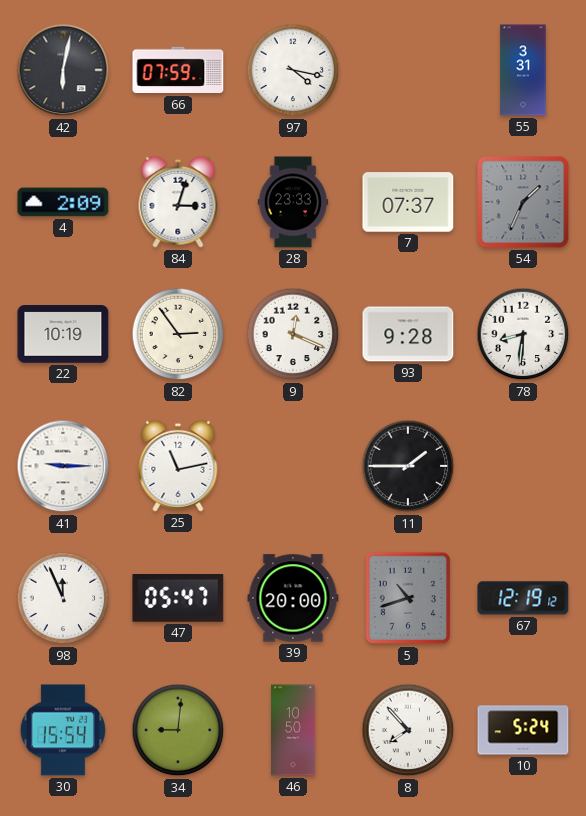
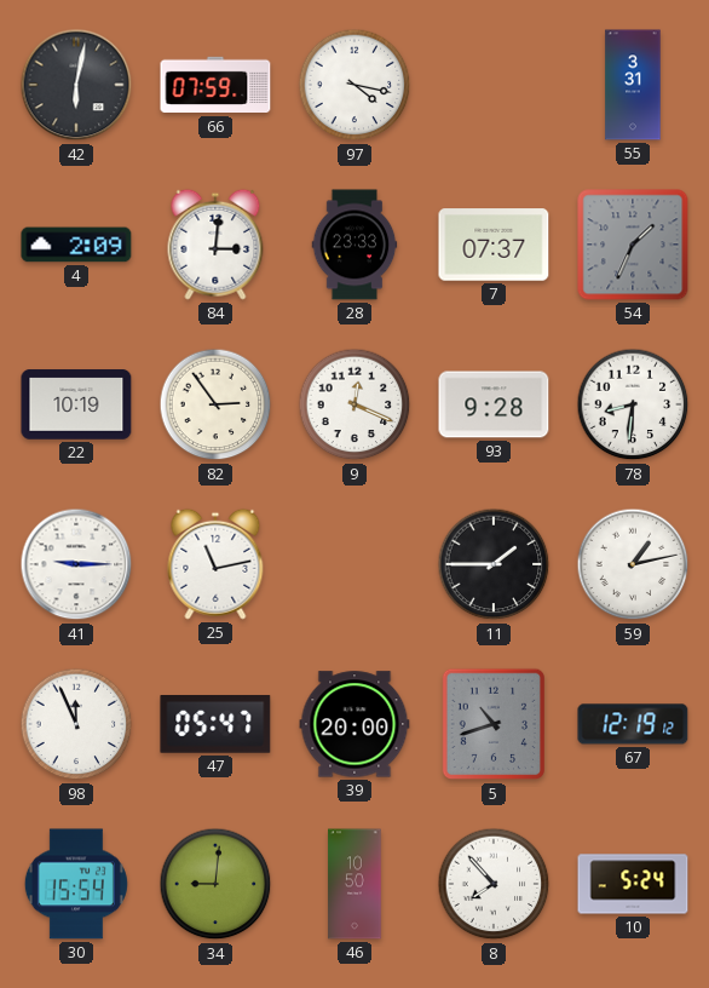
84: 3:03 -> 3:01 (215, 245)
59: none -> 1:13 (633, 564)
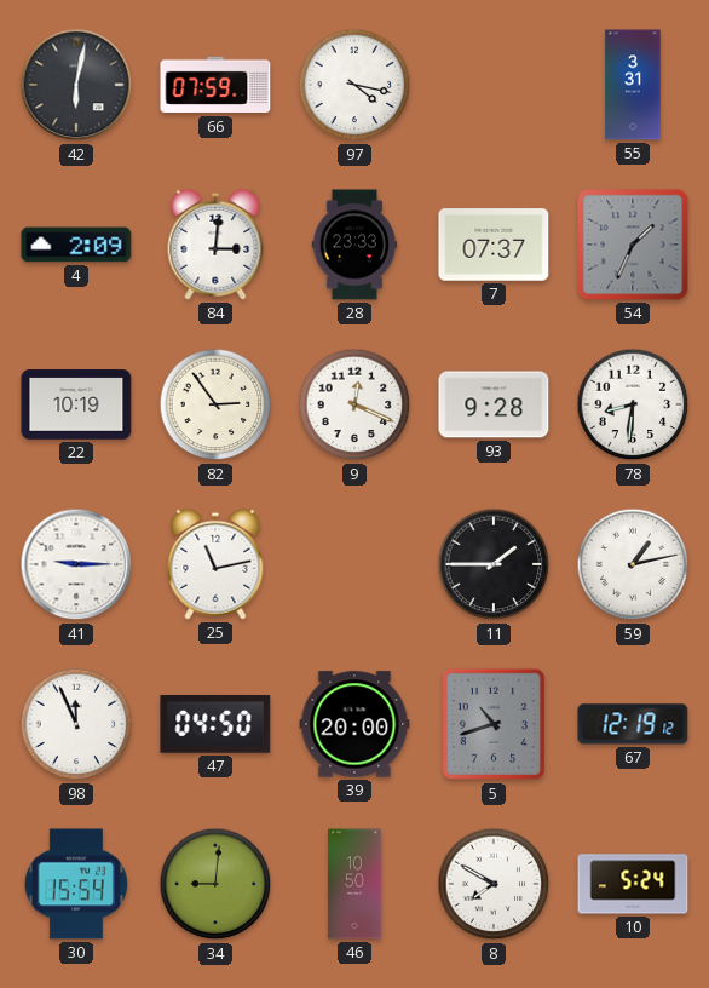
47: 05:47 -> 04:50 (215, 725)
8: 7:53 -> 7:50 (494, 884)
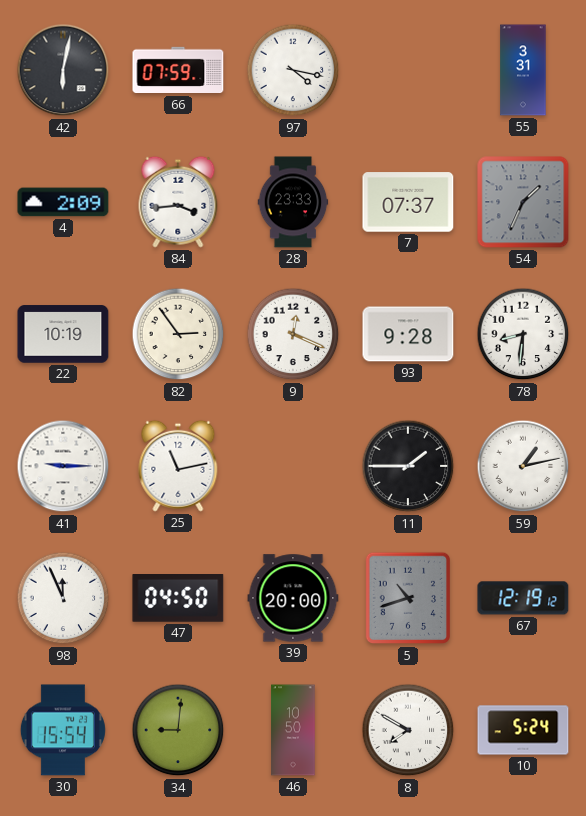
84: 3:01 -> 3:44 (178, 202)
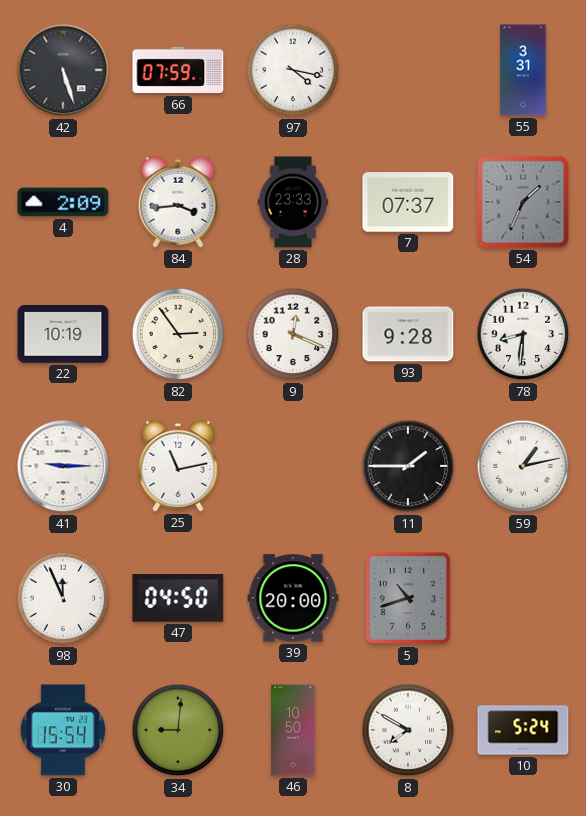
42: 6:02 -> 5:27 (63, 70)
67: 12:19 -> none (523, 598)
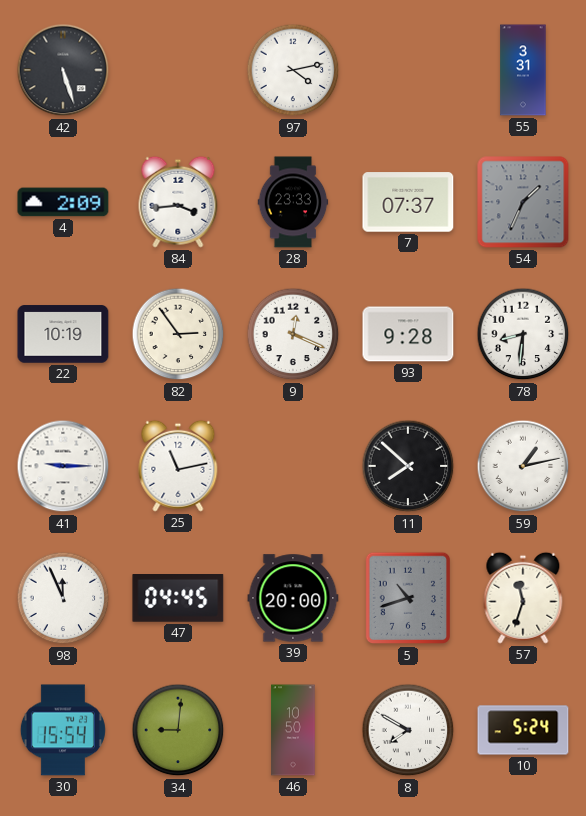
66: 07:59 -> none (178, 70)
97: 4:17 -> 4:13 (293, 70)
11: 1:45 -> 7:52 (408, 466)
47: 04:50 -> 04:45 (178, 599)
57: none -> 11:33 (523, 598)
